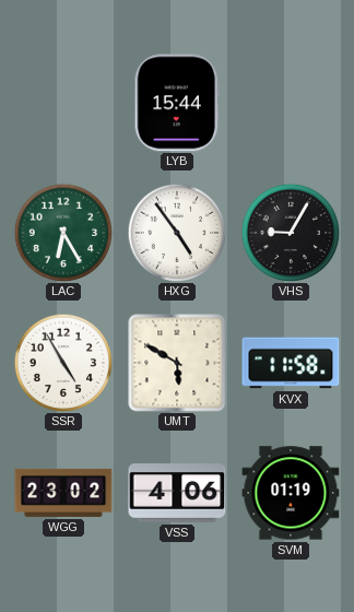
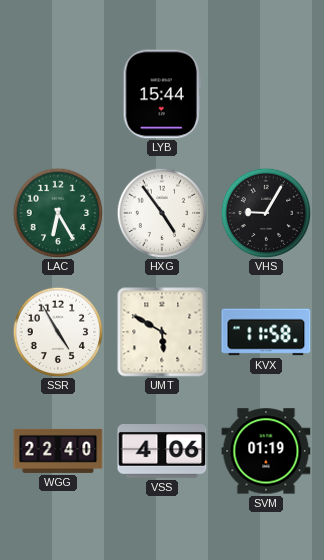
WGG: 23:02 -> 22:40 (58, 451)
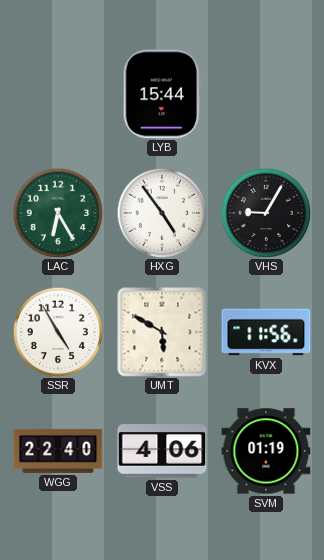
KVX: 11:58 -> 11:56 (266, 332)
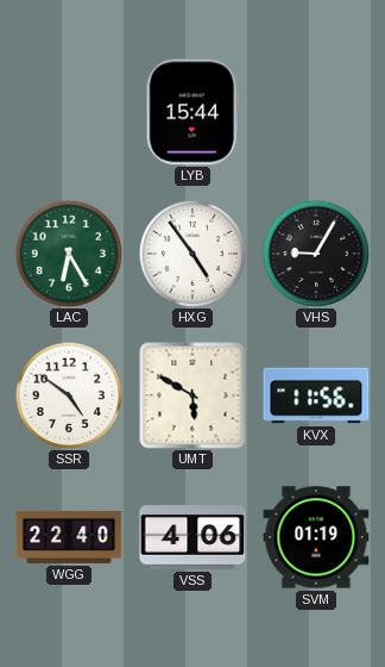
SSR: 4:55 -> 4:51 (69, 395)
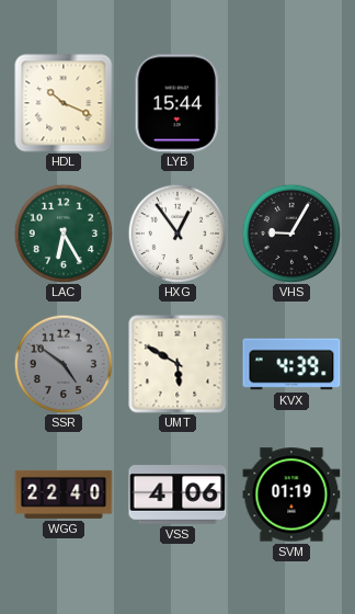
HDL: none -> 10:19 (64, 103)
HXG: 4:54 -> 12:54 (177, 234)
SSR dial: white -> grey (64, 364)
KVX: 11:56 -> 4:39 (291, 364)
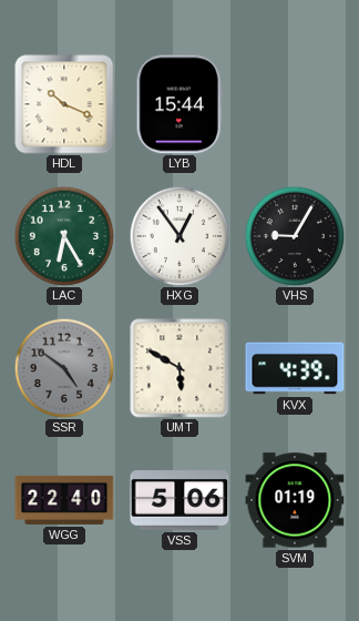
VSS: 4:06 -> 5:06 (179, 501)
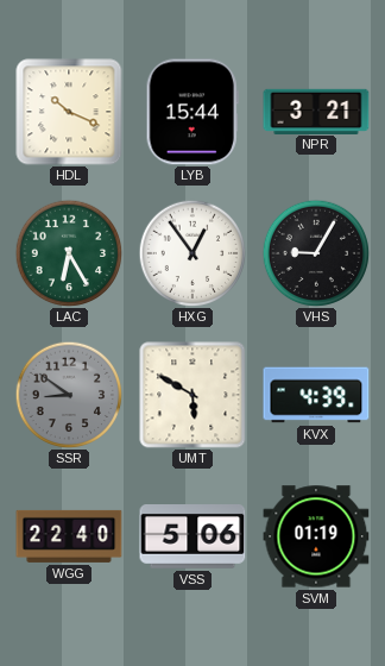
NPR: none -> 3:21 (316, 111)
SSR: 4:51 -> 8:51 (69, 395)
